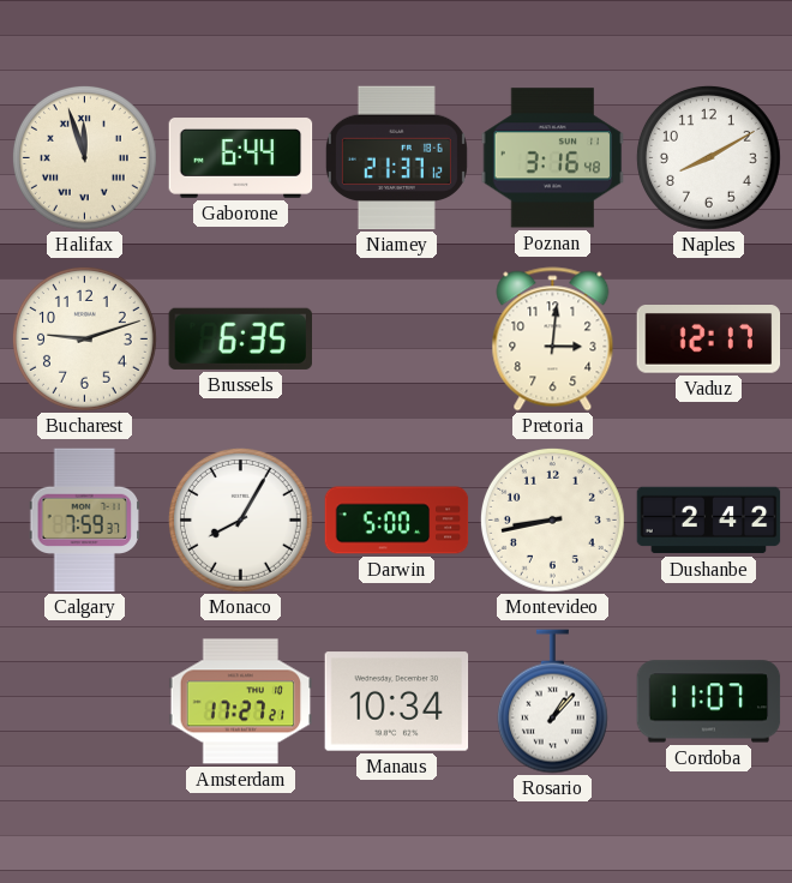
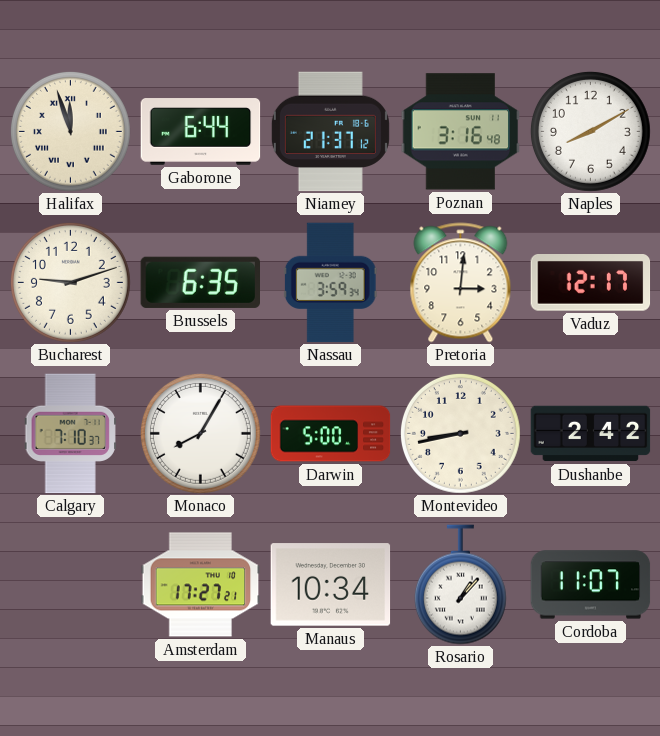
Nassau: none -> 3:59 (330, 283)
Calgary: 7:59 -> 7:10 (70, 434)
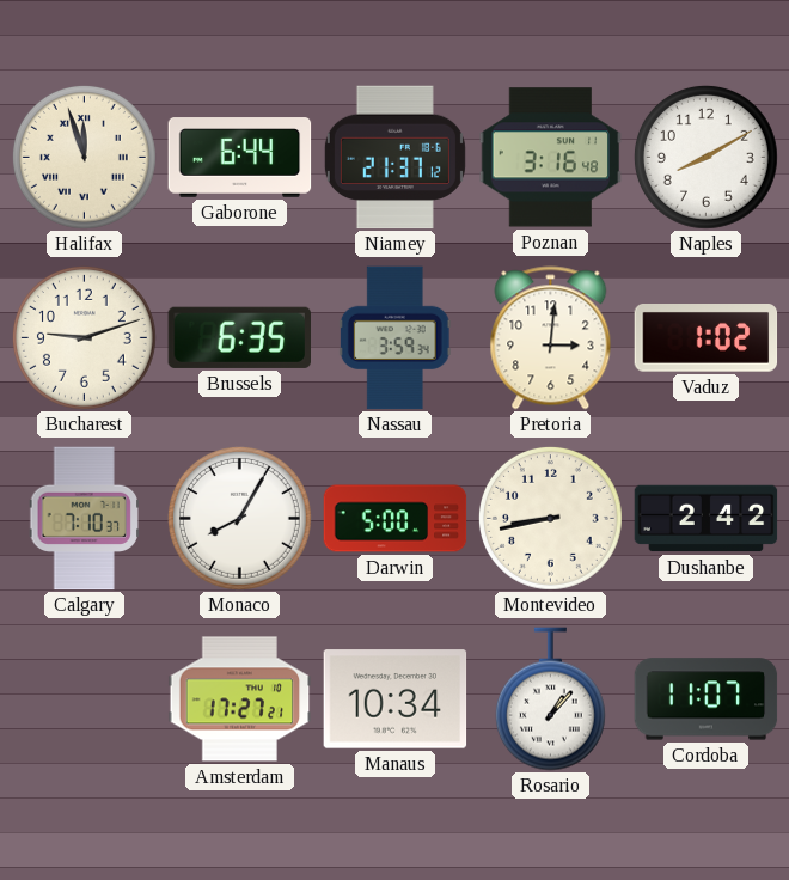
Vaduz: 12:17 -> 1:02 (707, 338)
